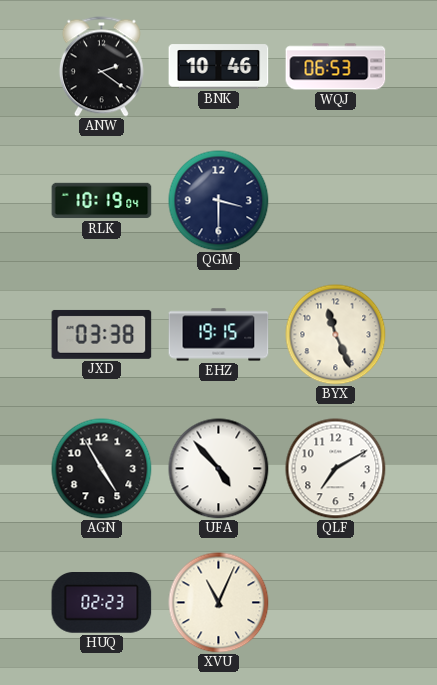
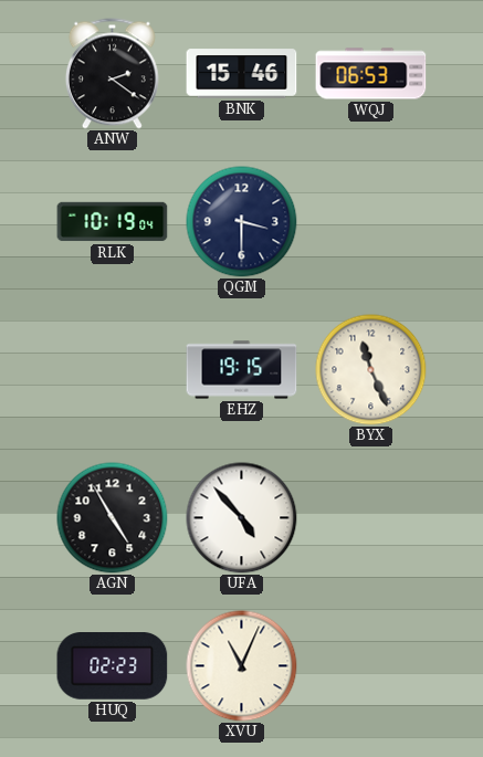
BNK: 10:46 -> 15:46 (242, 74)
JXD: 03:38 -> none (102, 334)
QLF: 7:10 -> none (336, 469)
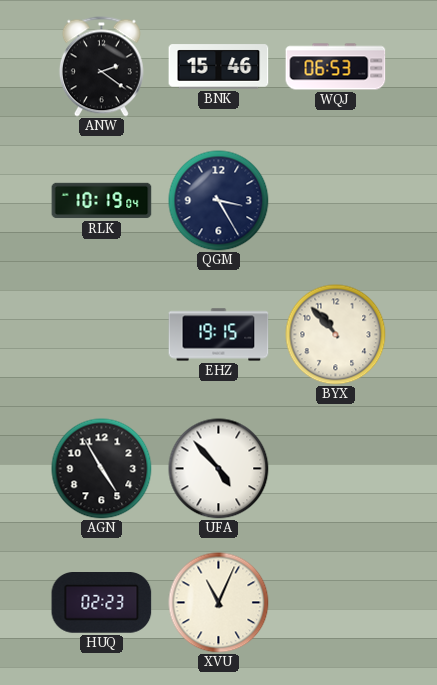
QGM: 3:30 -> 3:25 (219, 201)
BYX: 11:26 -> 10:53 (336, 335)
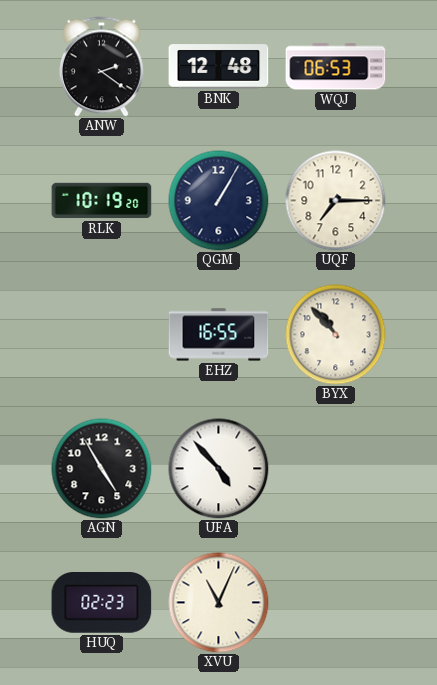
BNK: 15:46 -> 12:48 (219, 67)
RLK: 10:19:04 -> 10:19:20 (102, 201)
QGM: 3:25 -> 1:05 (219, 201)
UQF: none -> 7:15 (336, 201)
EHZ: 19:15 -> 16:55 (219, 335)
